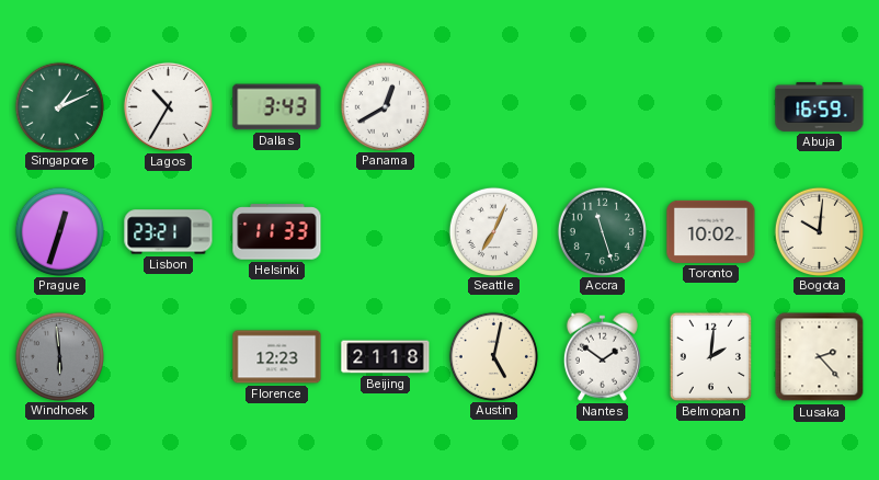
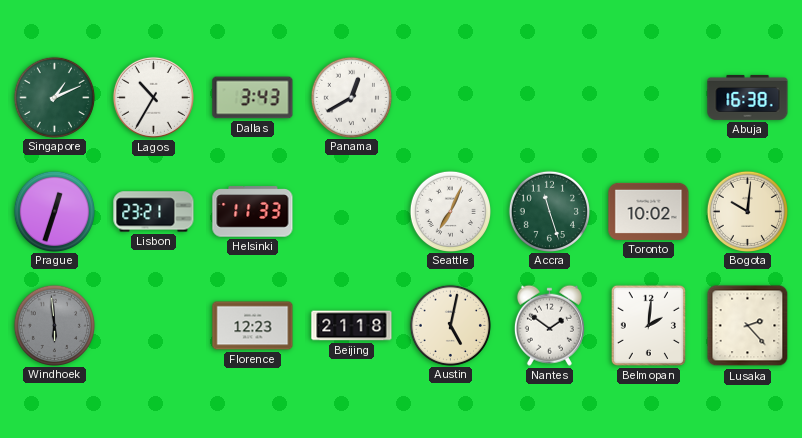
Abuja: 16:59 -> 16:38 (748, 97)
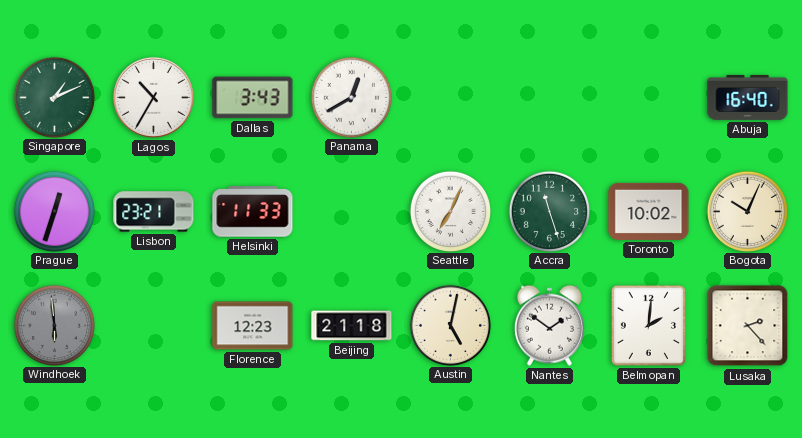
Abuja: 16:38 -> 16:40 (748, 97)
Bogota: 10:01 -> 10:04 (747, 211)
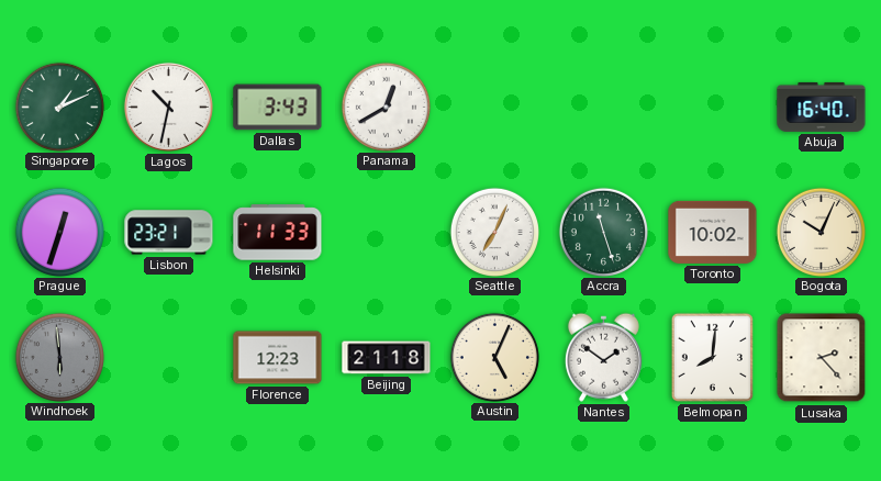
Lagos: 10:35 -> 10:32 (168, 107)
Austin: 5:02 -> 5:04 (494, 357)
Belmopan: 2:01 -> 8:01 (712, 357)
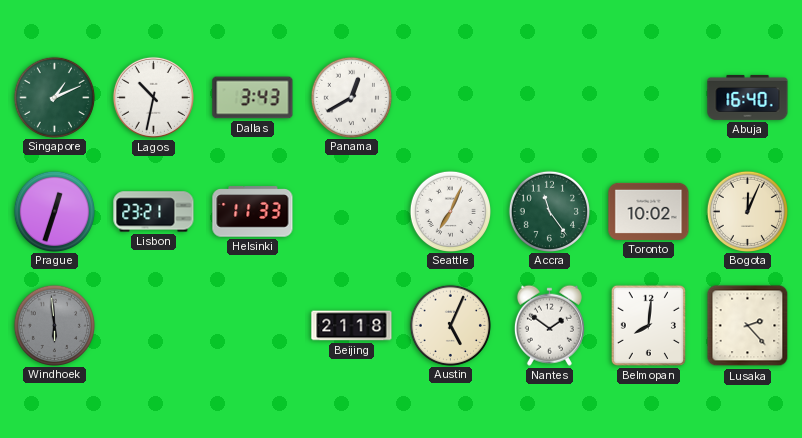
Accra: 11:27 -> 11:24 (549, 211)
Bogota: 10:04 -> 12:04 (747, 211)
Florence: 12:23 -> none (278, 358)
